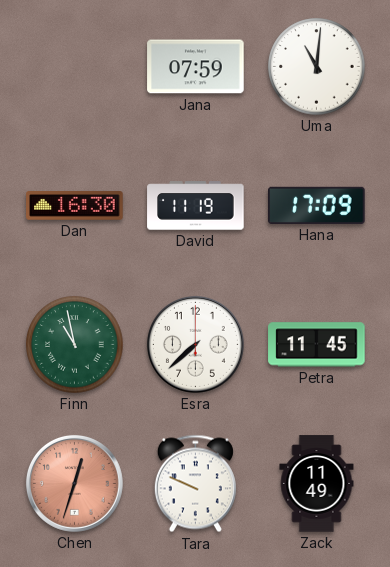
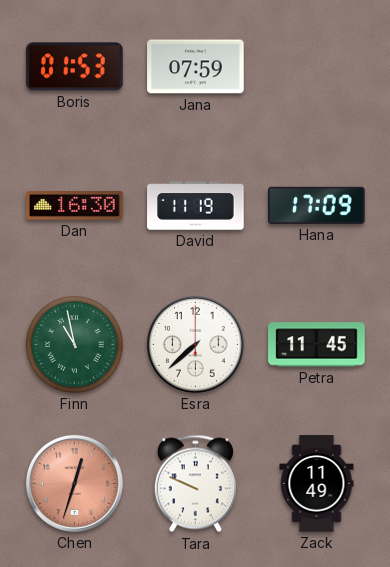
Boris: none -> 01:53 (75, 67)
Uma: 11:01 -> none (317, 67)
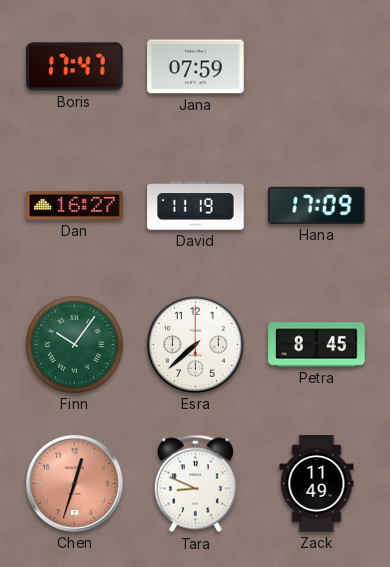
Boris: 01:53 -> 17:47 (75, 67)
Dan: 16:30 -> 16:27 (75, 206)
Finn: 10:58 -> 10:06 (75, 345)
Petra: 11:45 -> 8:45 (317, 345)
Tara: 9:49 -> 8:49 (195, 484)
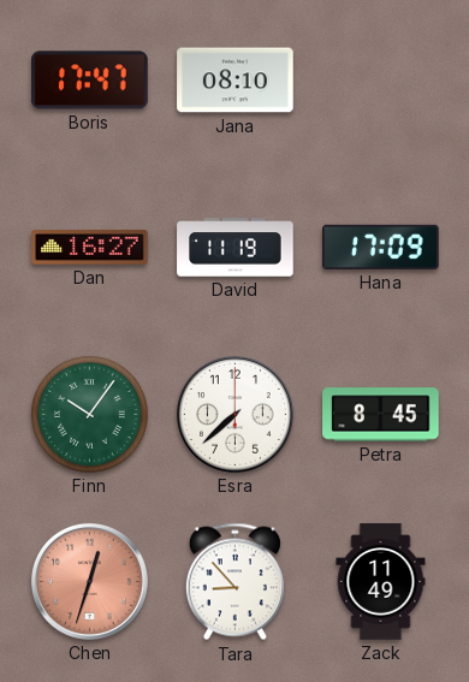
Jana: 07:59 -> 08:10 (236, 81)
Tara: 8:49 -> 8:53 (234, 582)
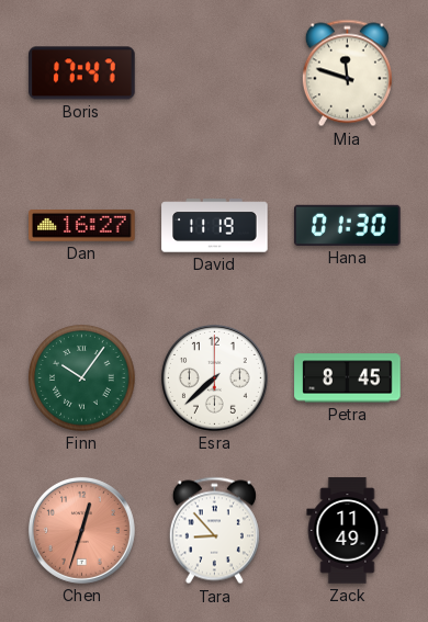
Jana: 08:10 -> none (236, 81)
Mia: none -> 11:48 (347, 73)
Hana: 17:09 -> 01:30 (348, 225)
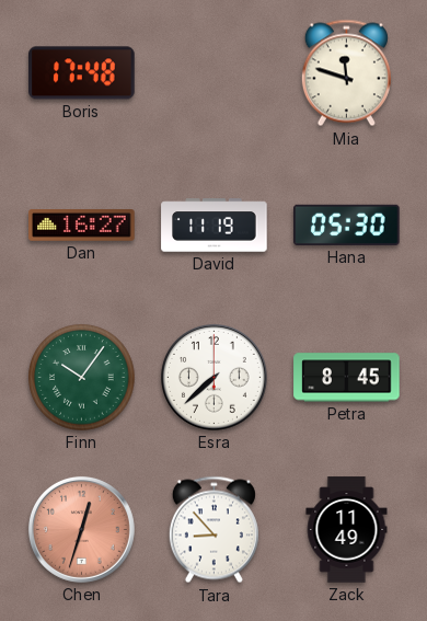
Boris: 17:47 -> 17:48 (82, 73)
Hana: 01:30 -> 05:30 (347, 225)
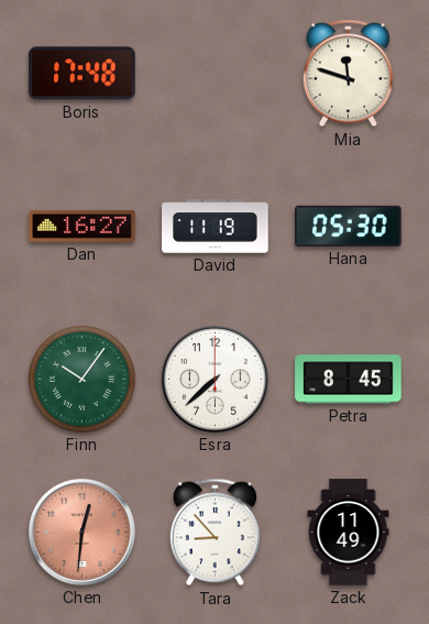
Chen: 12:33 -> 12:31 (81, 532)
